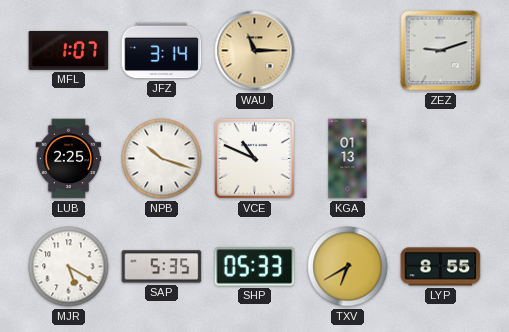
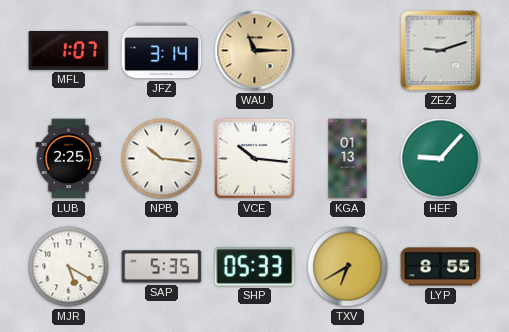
NPB: 10:18 -> 10:16 (162, 159)
VCE: 10:49 -> 10:16 (254, 158)
HEF: none -> 9:07 (441, 159)
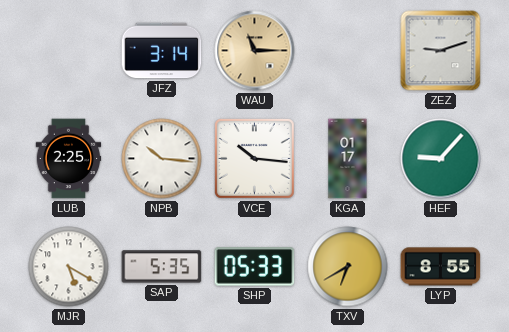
MFL: 1:07 -> none (69, 50)
KGA: 01:13 -> 01:17 (348, 159)
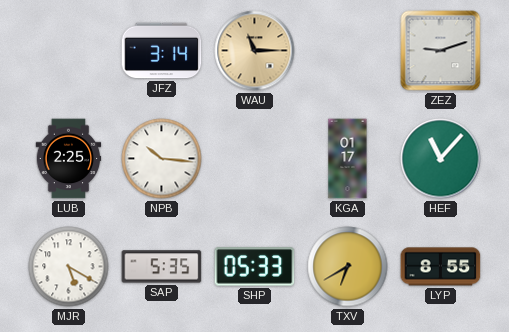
VCE: 10:16 -> none (254, 158)
HEF: 9:07 -> 11:07 (441, 159)
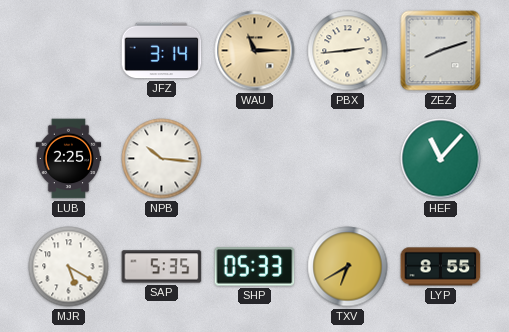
PBX: none -> 2:44 (348, 51)
ZEZ: 9:12 -> 8:12 (441, 51)
KGA: 01:17 -> none (348, 159)
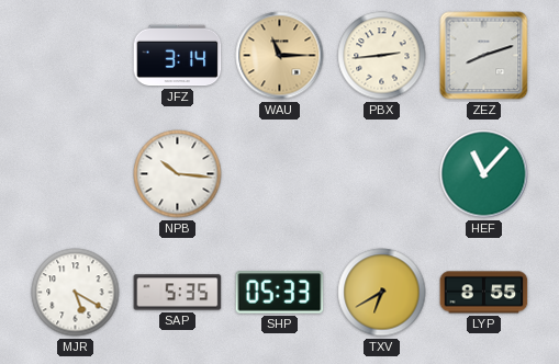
LUB: 2:25 -> none (69, 159)
